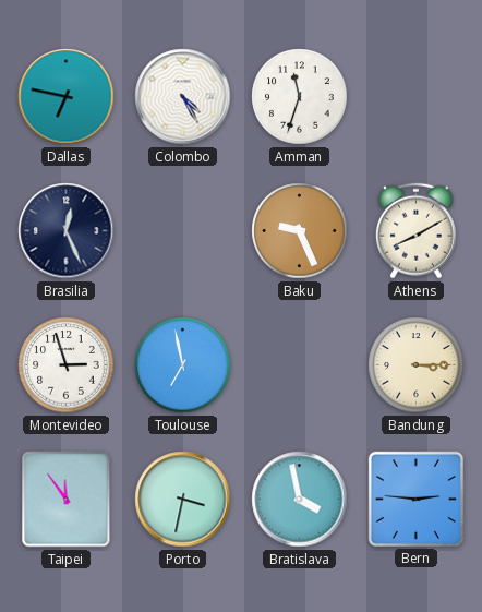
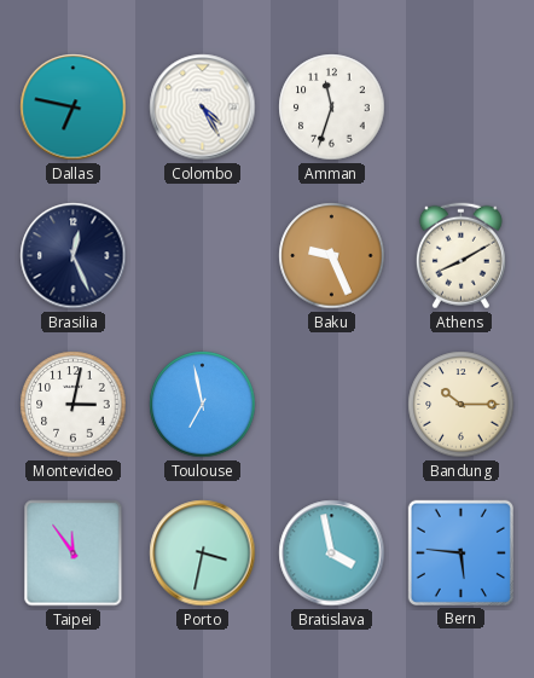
Montevideo: 2:57 -> 3:02 (74, 405)
Bandung: 3:15 -> 10:15 (462, 405)
Bern: 2:46 -> 5:46 (460, 552)
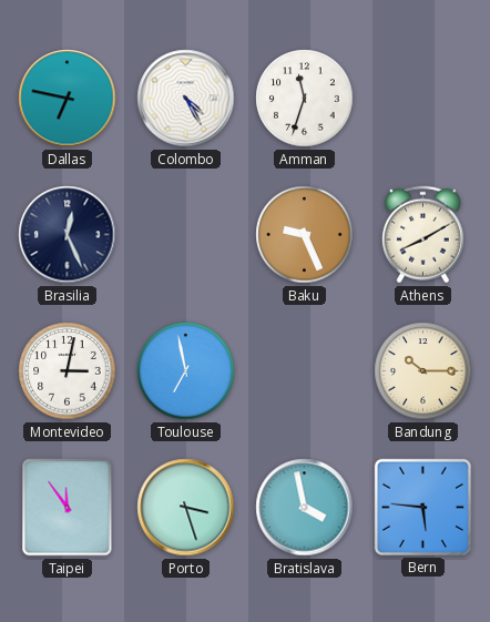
Porto: 3:32 -> 3:27 (186, 508)
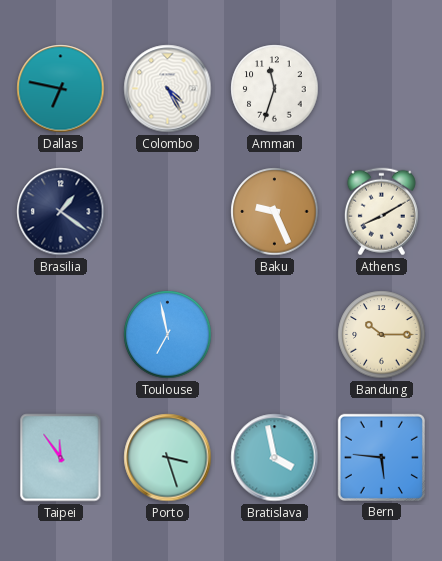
Brasilia: 12:26 -> 1:21 (61, 212)
Montevideo: 3:02 -> none (68, 371)
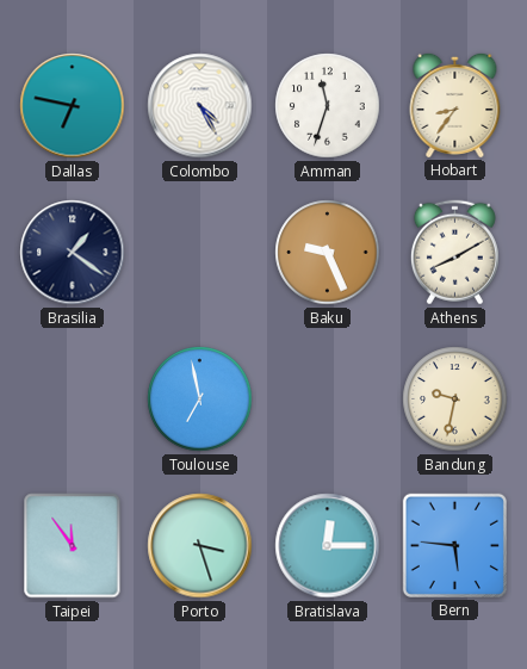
Hobart: none -> 8:36 (455, 105)
Bandung: 10:15 -> 9:32 (455, 399)
Bratislava: 3:58 -> 12:15 (328, 546)
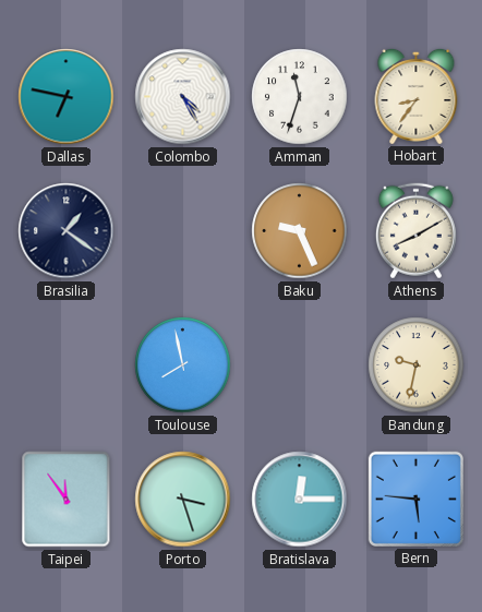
Toulouse: 6:58 -> 7:58 (183, 365)
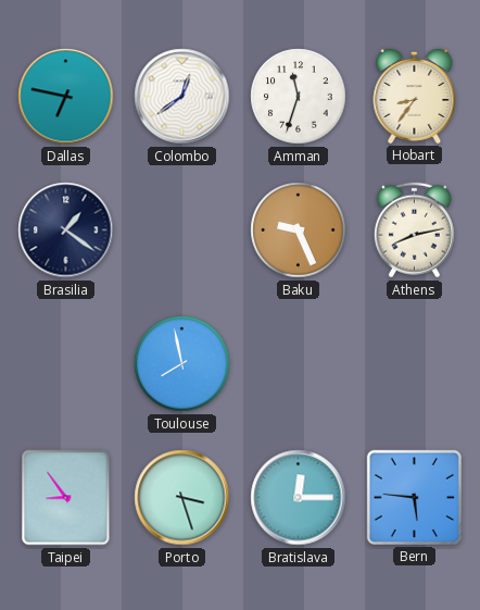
Colombo: 4:25 -> 12:39 (182, 97)
Athens: 8:10 -> 8:13 (414, 231)
Bandung: 9:32 -> none (417, 365)
Taipei: 11:54 -> 8:54 (66, 498)
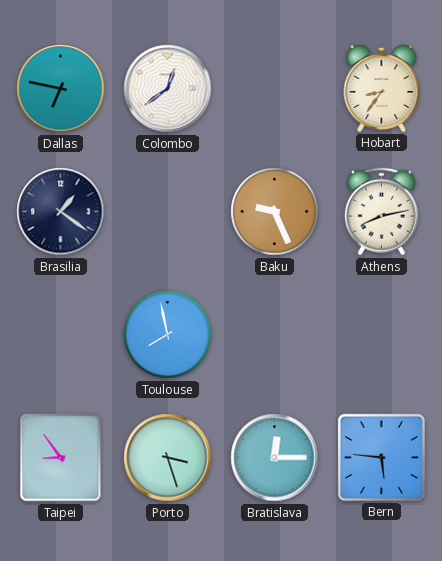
Amman: 11:33 -> none (299, 97)
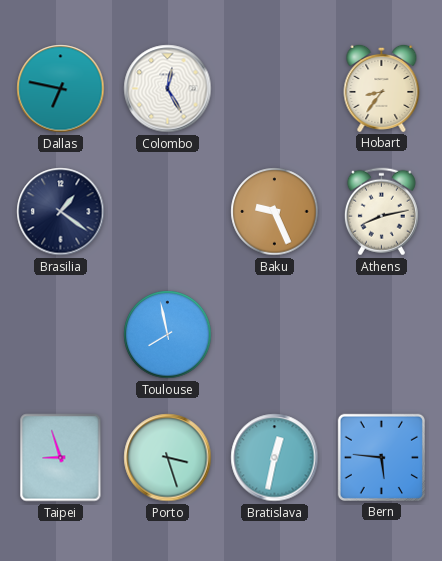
Colombo: 12:39 -> 12:25 (168, 89)
Taipei: 8:54 -> 8:57 (61, 458)
Bratislava: 12:15 -> 12:32 (275, 458)
